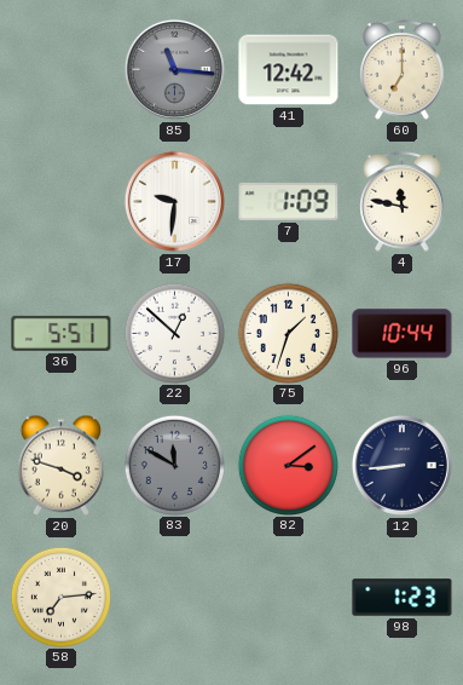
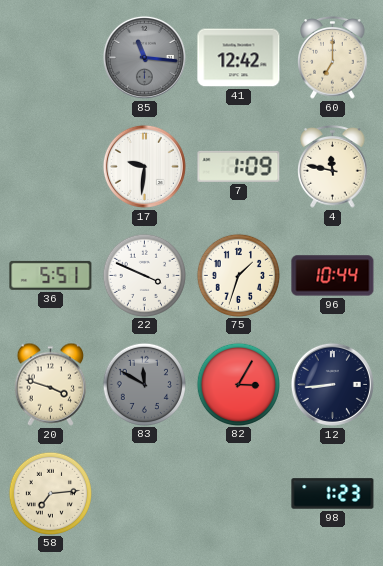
22: 12:52 -> 3:49 (144, 275)
82: 3:09 -> 3:05 (238, 384)
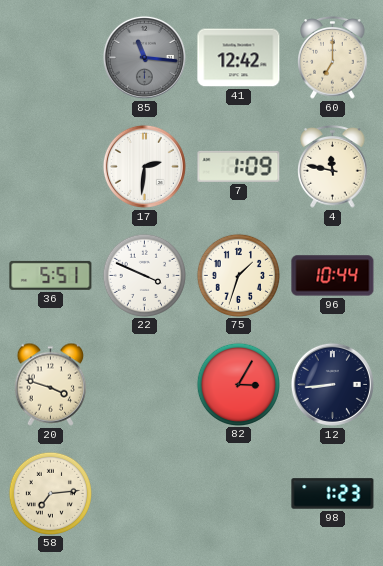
17: 9:31 -> 2:31 (144, 166)
83: 11:50 -> none (144, 384)
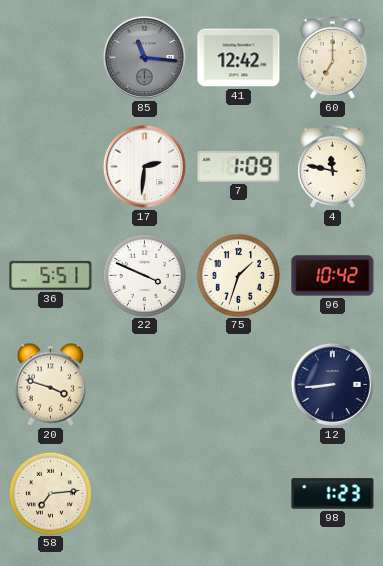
96: 10:44 -> 10:42 (333, 276)
82: 3:05 -> none (238, 384)
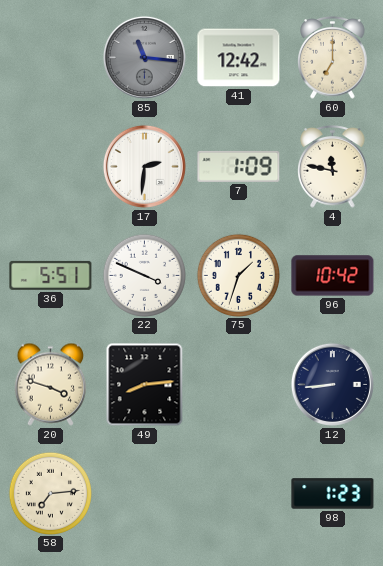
49: none -> 8:14 (145, 385)
